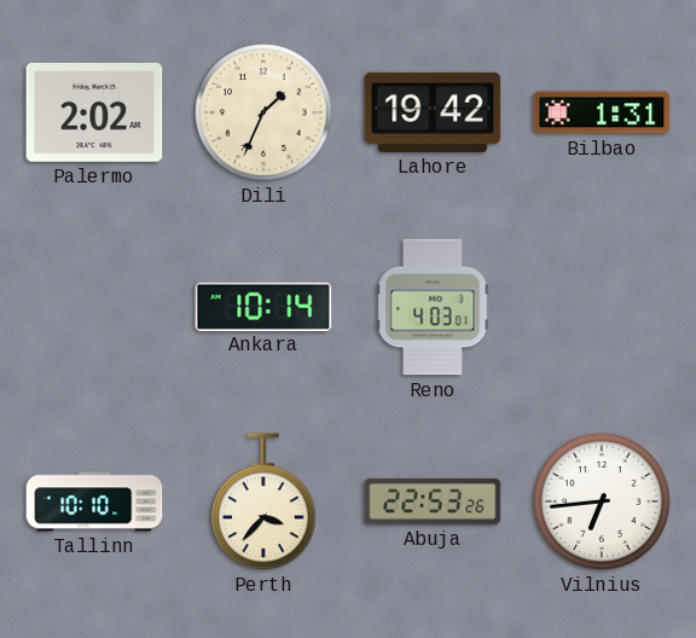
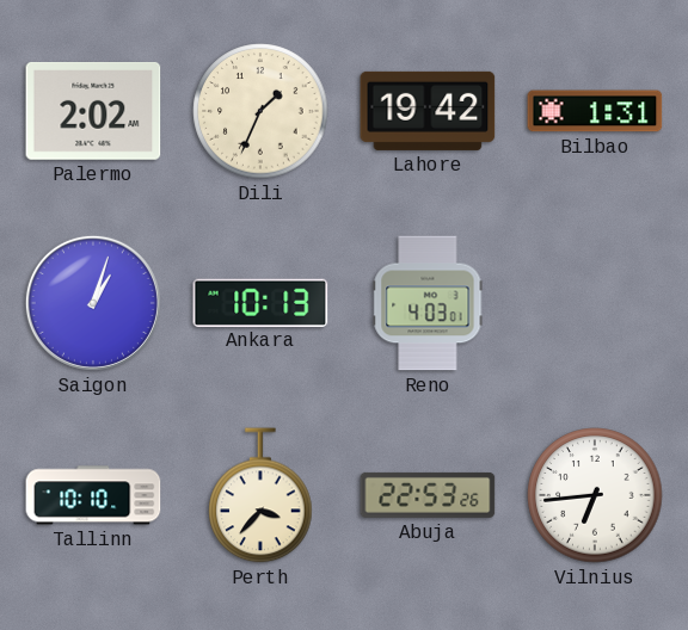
Saigon: none -> 1:03 (93, 303)
Ankara: 10:14 -> 10:13 (260, 302)
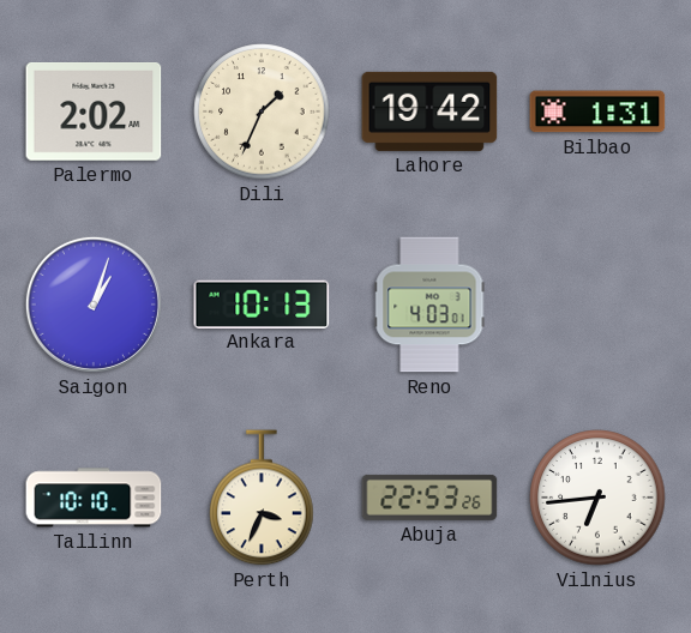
Perth: 3:37 -> 3:34 (262, 498)
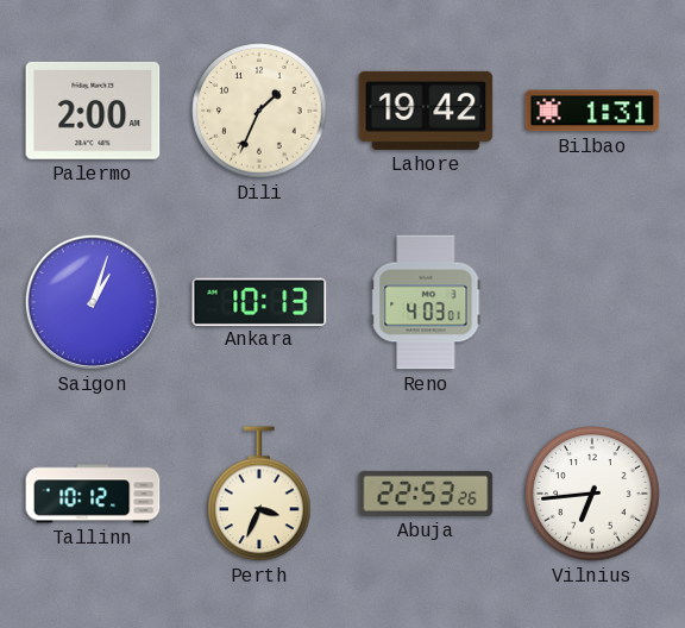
Palermo: 2:02 -> 2:00 (93, 111)
Tallinn: 10:10 -> 10:12 (93, 494)
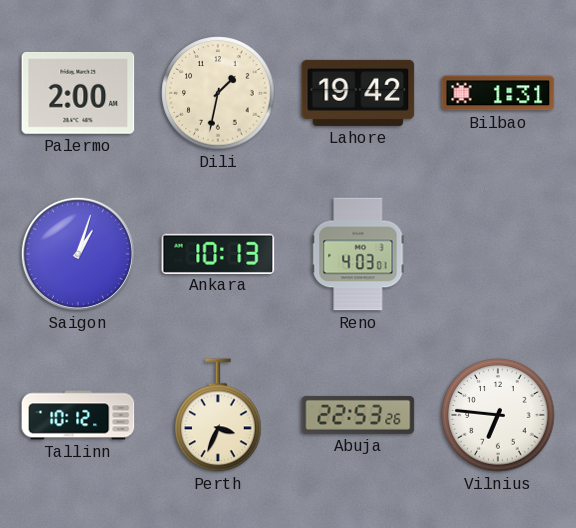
Dili: 1:34 -> 1:32 (218, 93)
Vilnius: 6:44 -> 6:46 (498, 415)
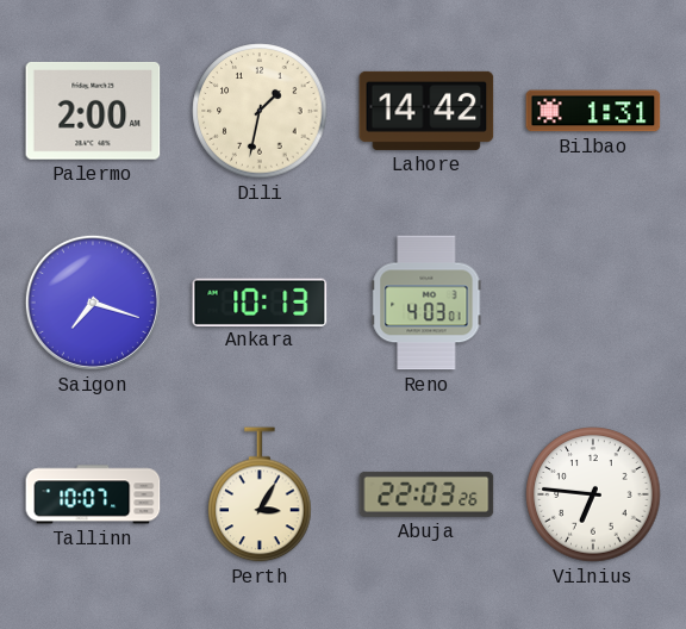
Lahore: 19:42 -> 14:42 (426, 111)
Saigon: 1:03 -> 7:18 (93, 303)
Tallinn: 10:12 -> 10:07 (93, 494)
Perth: 3:34 -> 3:05 (260, 494)
Abuja: 22:53 -> 22:03 (426, 494)
